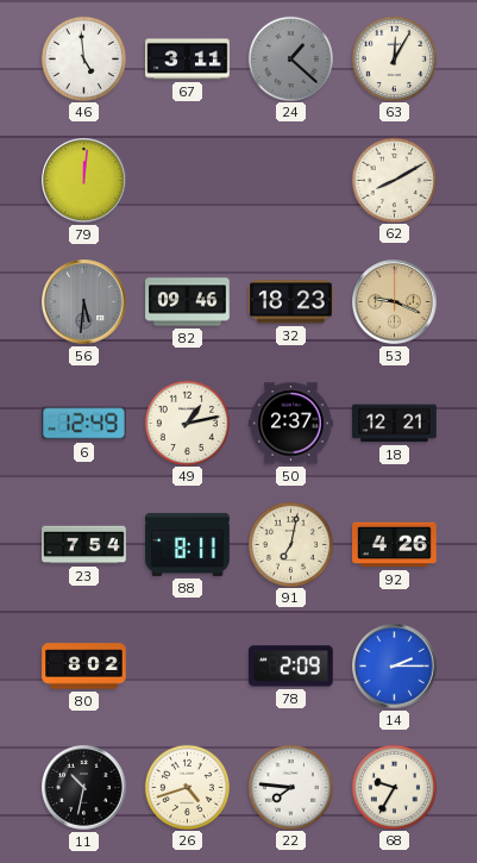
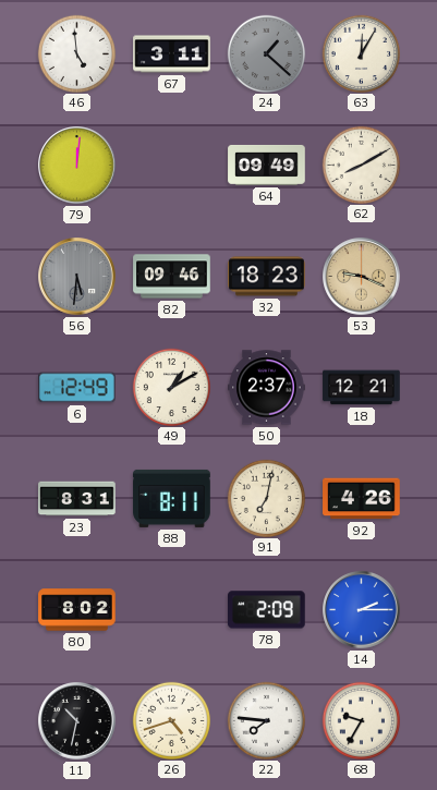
64: none -> 09:49 (267, 165)
49: 1:13 -> 1:10 (171, 387)
23: 7:54 -> 8:31 (77, 499)
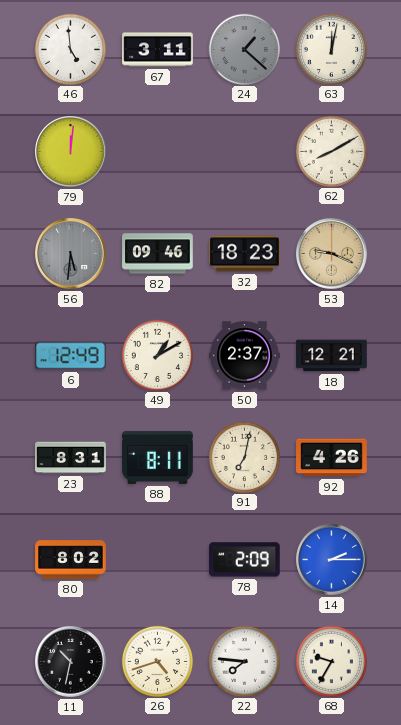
63: 12:05 -> 12:02 (331, 49)
64: 09:49 -> none (267, 165)
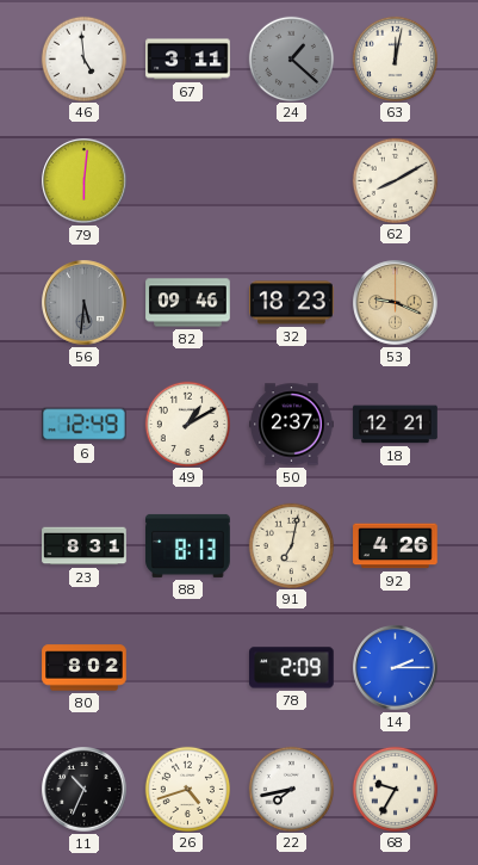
79: 12:01 -> 6:01 (85, 181)
88: 8:11 -> 8:13 (188, 545)
11: 10:32 -> 10:34 (85, 790)
22: 7:46 -> 7:43 (291, 789)
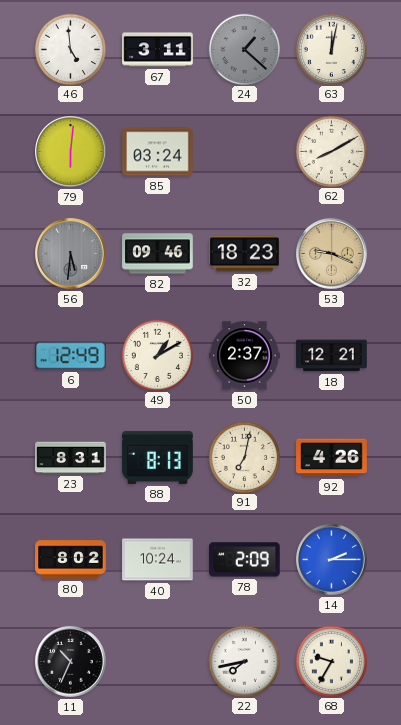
85: none -> 03:24 (158, 152)
40: none -> 10:24 (158, 560)
26: 4:42 -> none (187, 789)
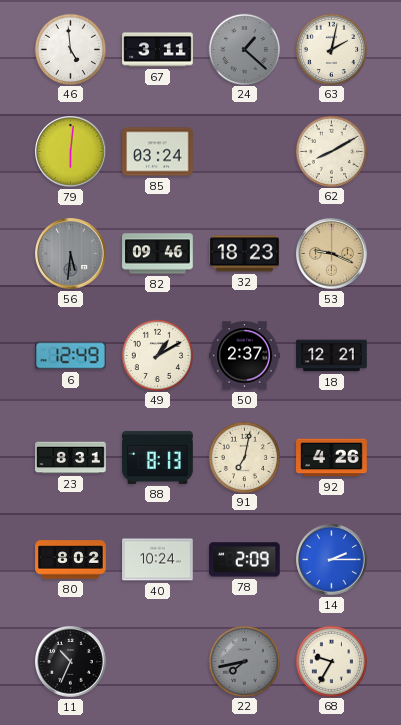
63: 12:02 -> 2:02 (331, 49)
22 dial: white -> grey (244, 661)
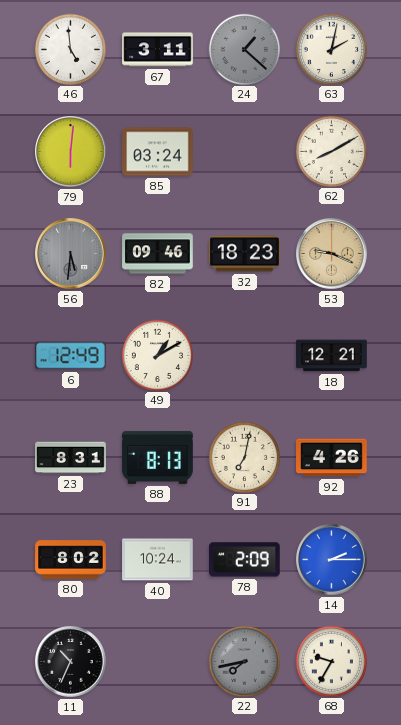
50: 2:37 -> none (245, 356)
